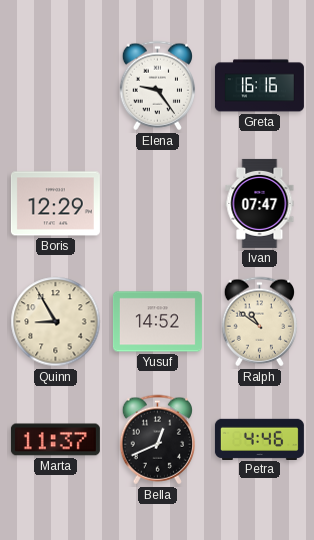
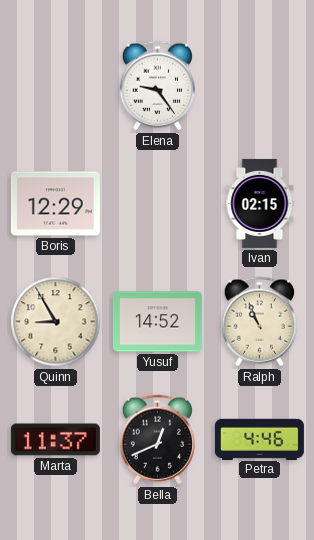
Greta: 16:16 -> none (259, 86)
Ivan: 07:47 -> 02:15 (260, 203)
Ralph: 10:51 -> 10:56 (259, 322)
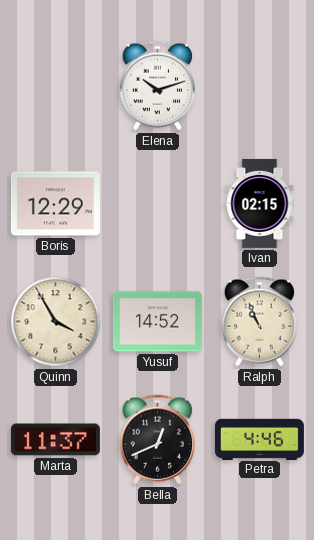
Elena: 9:24 -> 10:12 (157, 86)
Quinn: 8:55 -> 3:55 (56, 322)
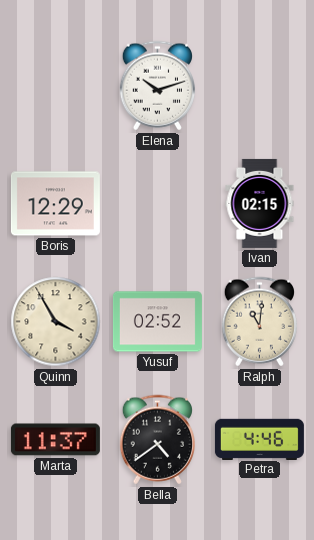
Yusuf: 14:52 -> 02:52 (157, 322)
Ralph: 10:56 -> 11:01 (259, 322)
Bella: 12:41 -> 4:39 (157, 440)
